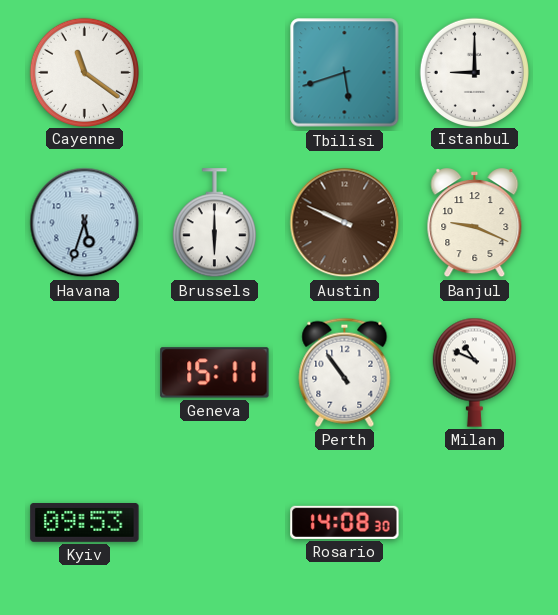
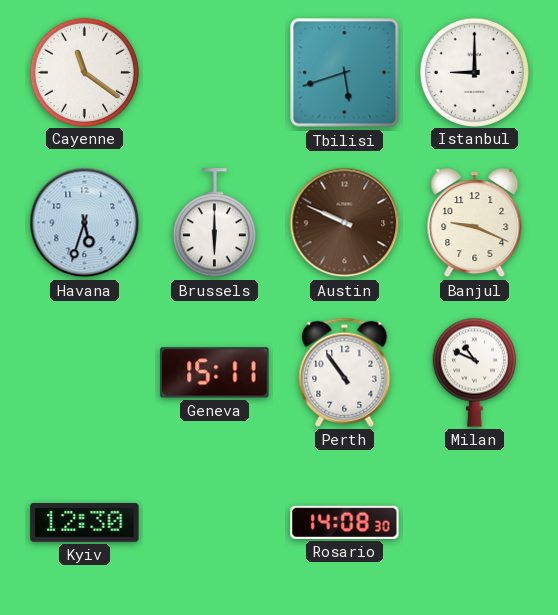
Kyiv: 09:53 -> 12:30 (85, 523)
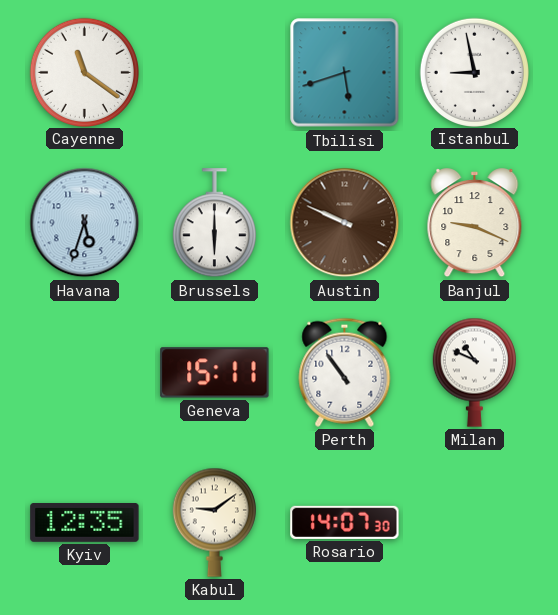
Istanbul: 9:00 -> 8:58 (474, 72)
Kyiv: 12:30 -> 12:35 (85, 523)
Kabul: none -> 9:09 (214, 522)
Rosario: 14:08 -> 14:07 (345, 522)
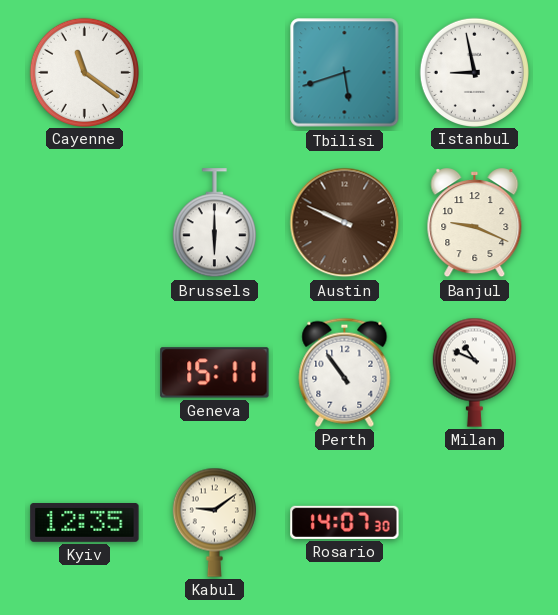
Havana: 5:33 -> none (85, 223)
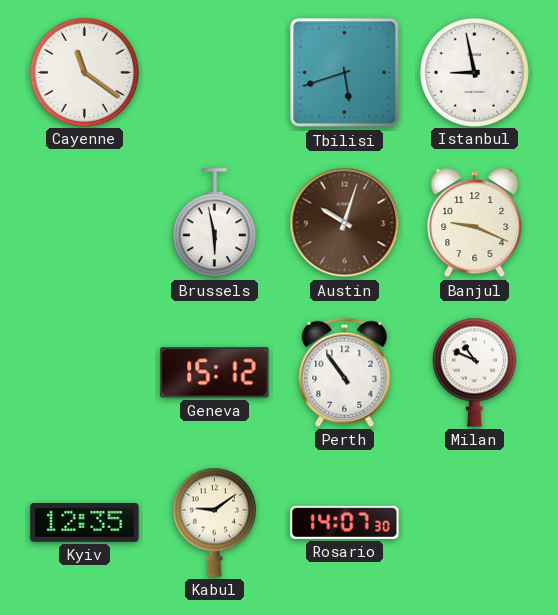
Brussels: 6:00 -> 5:58 (214, 223)
Austin: 9:49 -> 10:03 (345, 223)
Geneva: 15:11 -> 15:12 (215, 373)
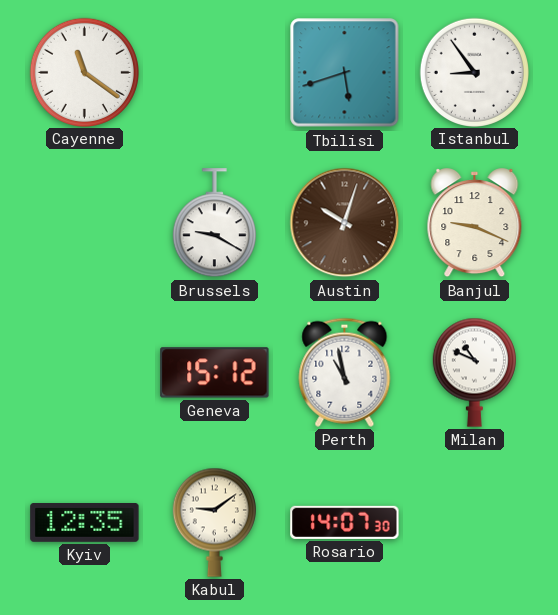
Istanbul: 8:58 -> 8:54 (474, 72)
Brussels: 5:58 -> 9:20 (214, 223)
Perth: 10:54 -> 10:58 (345, 372)
